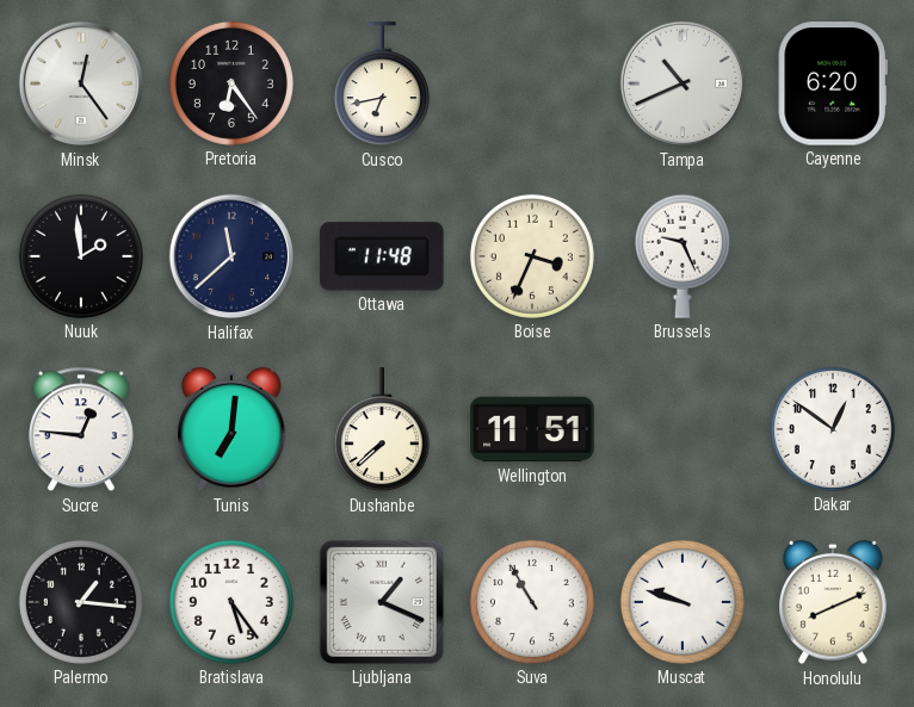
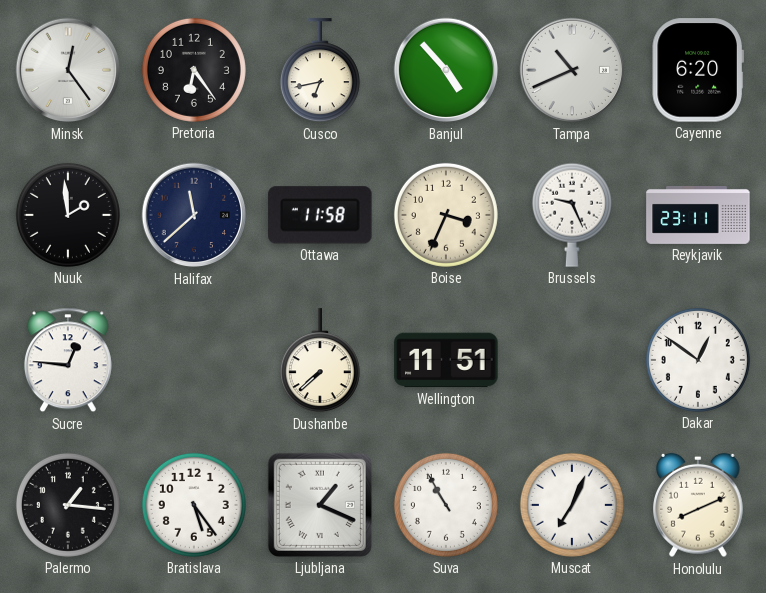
Banjul: none -> 4:53 (446, 70)
Ottawa: 11:48 -> 11:58 (320, 215)
Reykjavik: none -> 23:11 (698, 216)
Tunis: 7:01 -> none (231, 429)
Muscat: 9:48 -> 7:04 (572, 505)
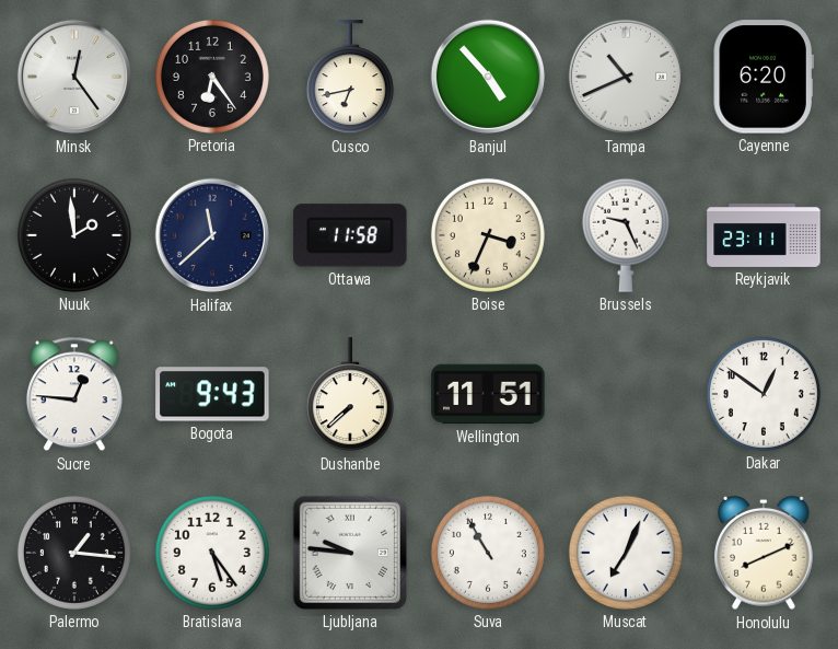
Bogota: none -> 9:43 (212, 394)
Ljubljana: 1:19 -> 9:46 (350, 553)
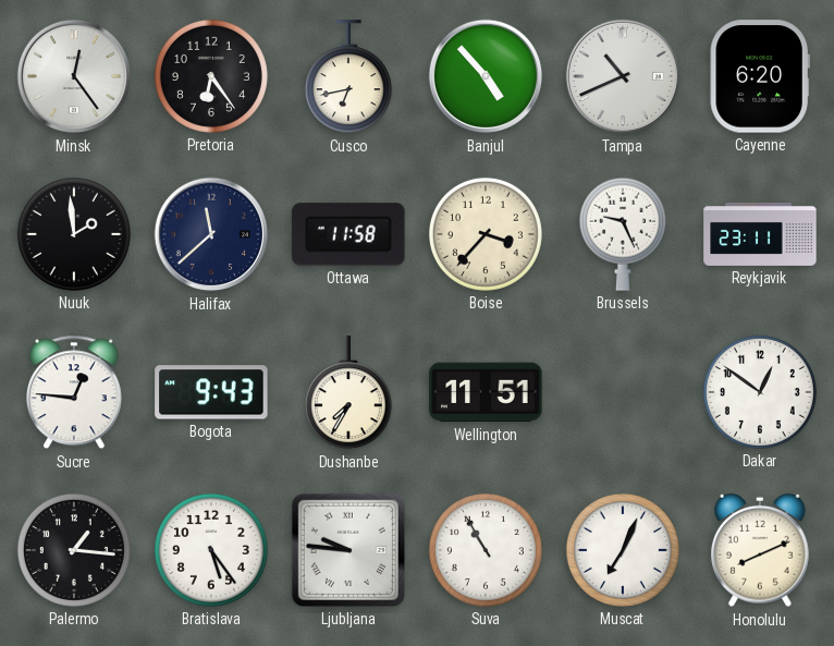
Boise: 3:34 -> 3:37 (486, 234)
Dushanbe: 7:38 -> 7:35 (348, 393)
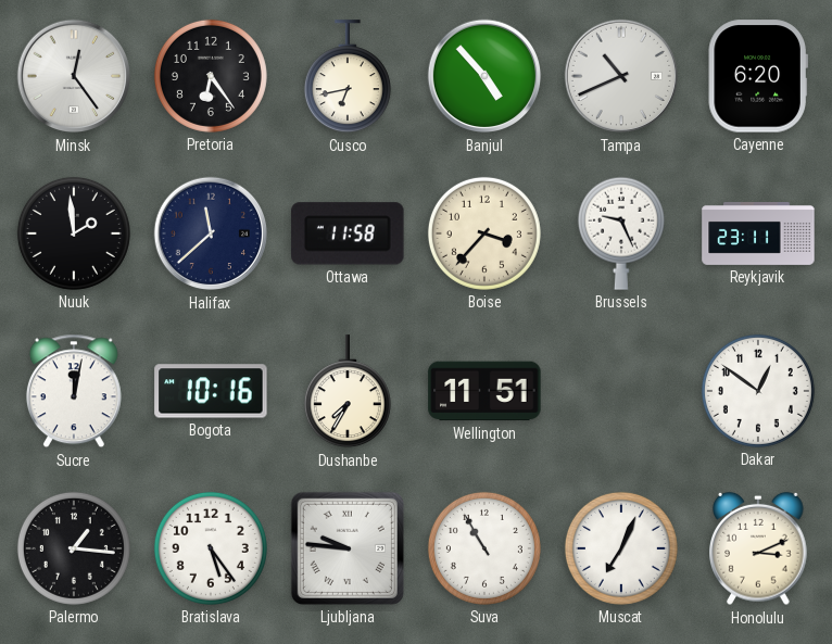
Sucre: 12:46 -> 12:02 (74, 391)
Bogota: 9:43 -> 10:16 (211, 391)
Honolulu: 8:11 -> 3:11 (758, 548)
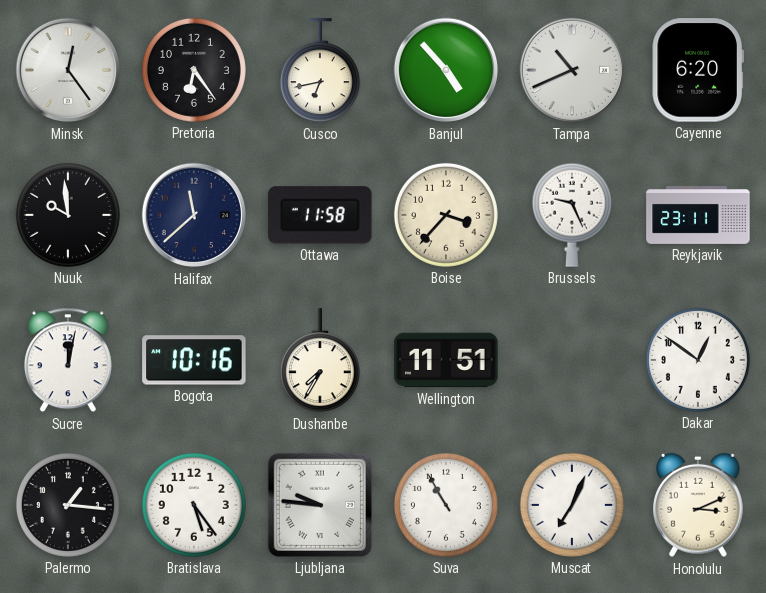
Nuuk: 1:59 -> 9:59 (68, 215)
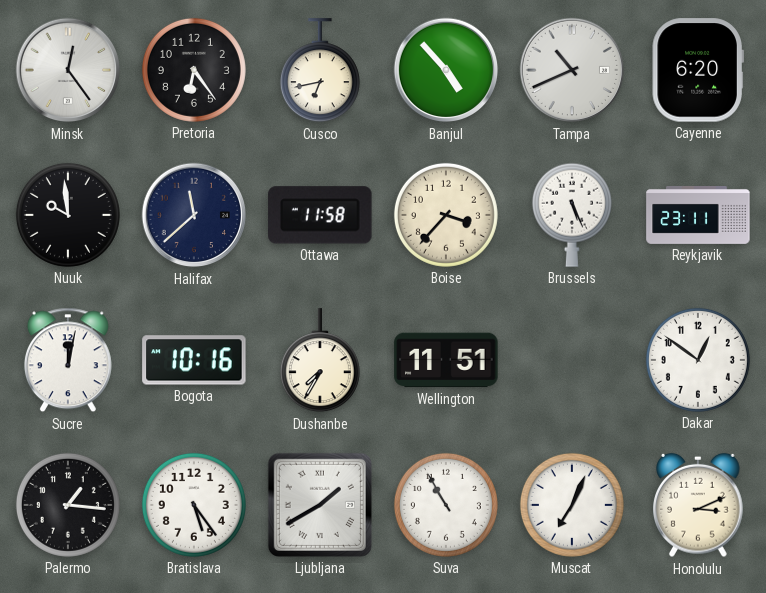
Brussels: 9:26 -> 5:26 (572, 215)
Ljubljana: 9:46 -> 1:40 (320, 505)
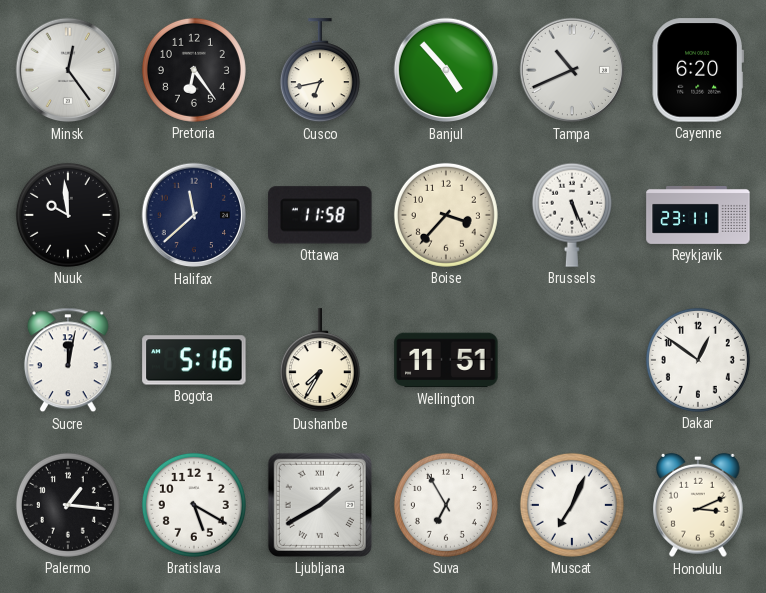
Bogota: 10:16 -> 5:16 (194, 360)
Bratislava: 5:24 -> 5:20 (194, 505)
Suva: 10:55 -> 6:55 (446, 505)
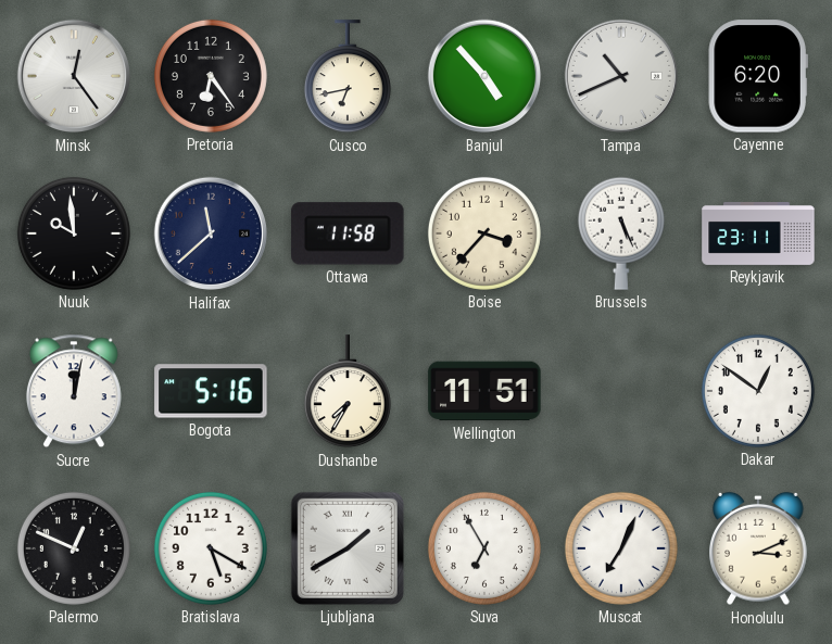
Palermo: 1:16 -> 12:49 (74, 548)
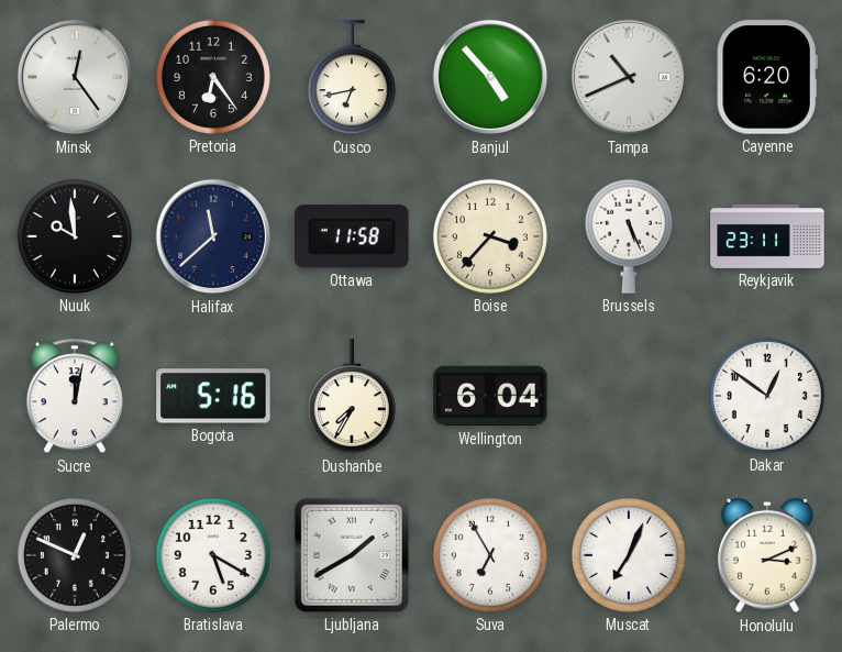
Wellington: 11:51 -> 6:04 (490, 396)
